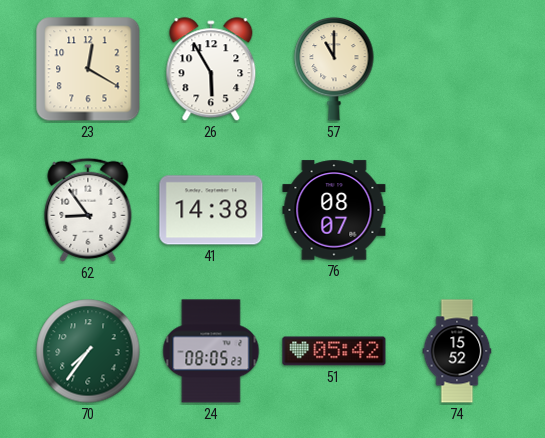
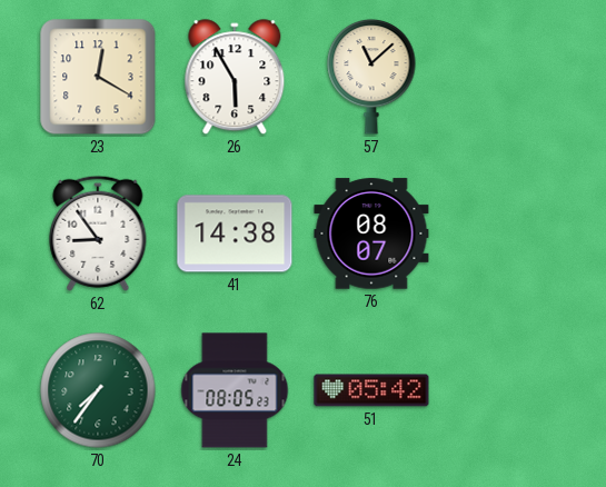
57: 11:00 -> 11:08 (371, 77)
74: 15:52 -> none (457, 351)
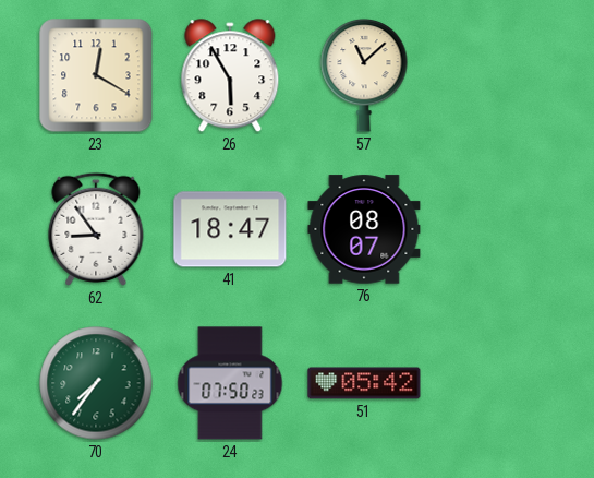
41: 14:38 -> 18:47 (230, 229)
24: 08:05 -> 07:50 (230, 383)
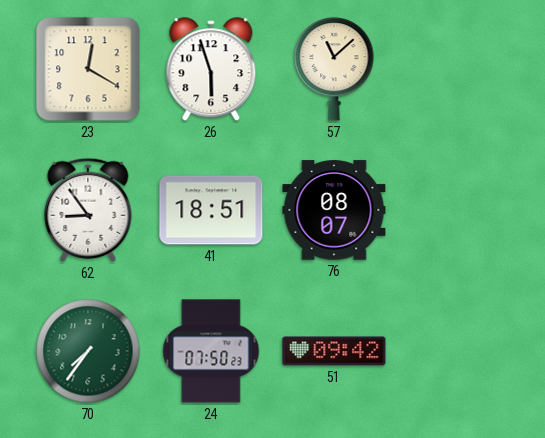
26: 5:55 -> 5:57 (211, 70)
41: 18:47 -> 18:51 (211, 210)
51: 05:42 -> 09:42 (334, 351)
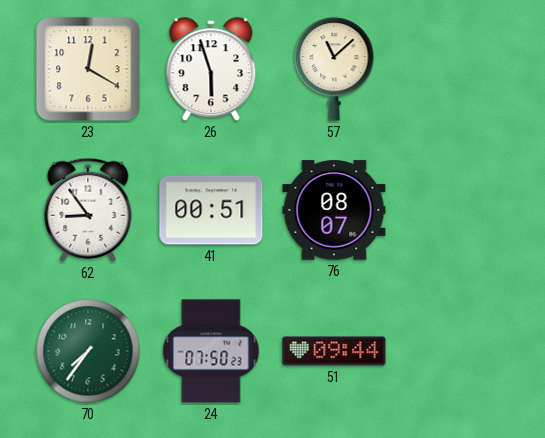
41: 18:51 -> 00:51 (211, 210)
51: 09:42 -> 09:44 (334, 351)
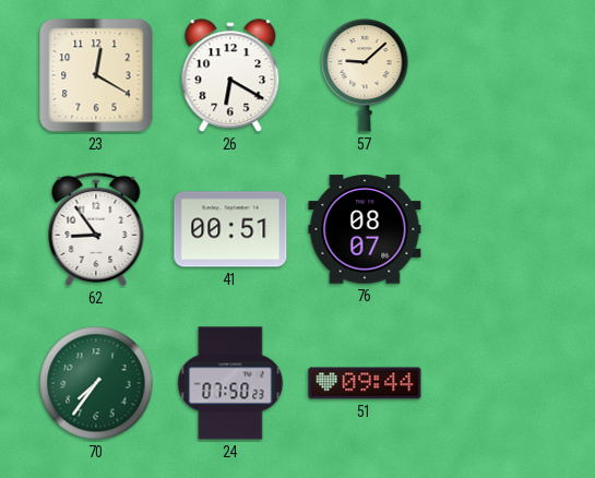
26: 5:57 -> 6:20 (230, 76)
57: 11:08 -> 9:08 (365, 75)
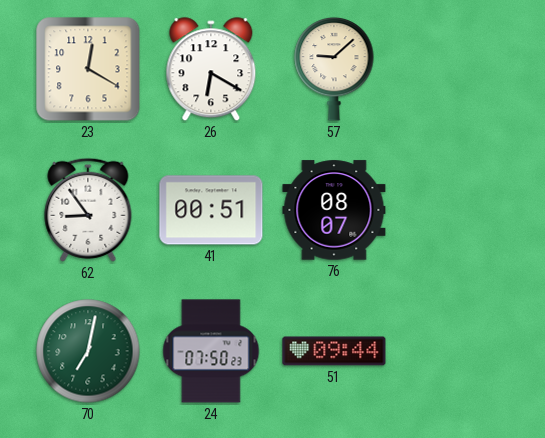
70: 7:36 -> 7:02 (88, 351)
